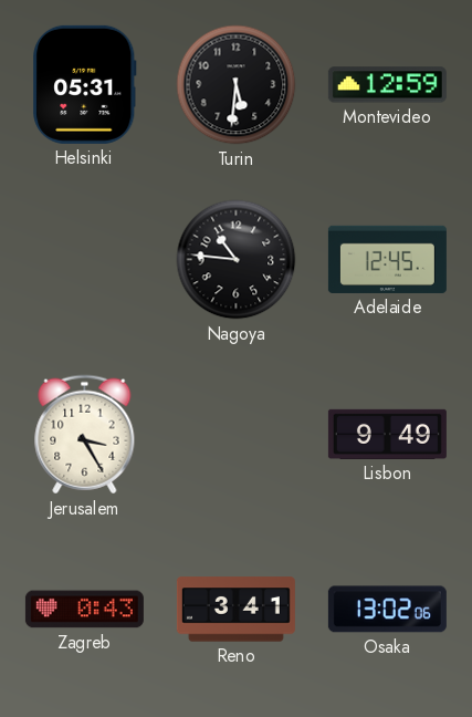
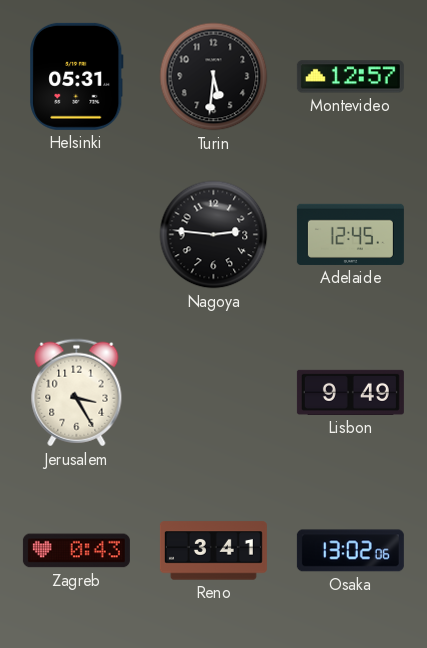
Montevideo: 12:59 -> 12:57 (350, 77)
Nagoya: 10:46 -> 2:46 (214, 235)
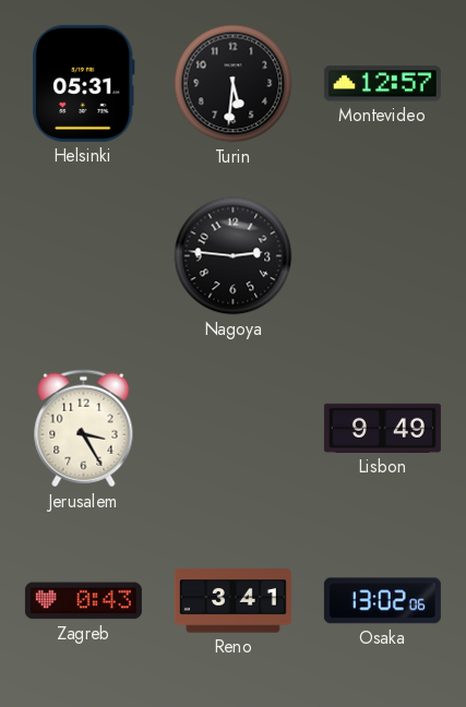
Adelaide: 12:45 -> none (350, 234)
